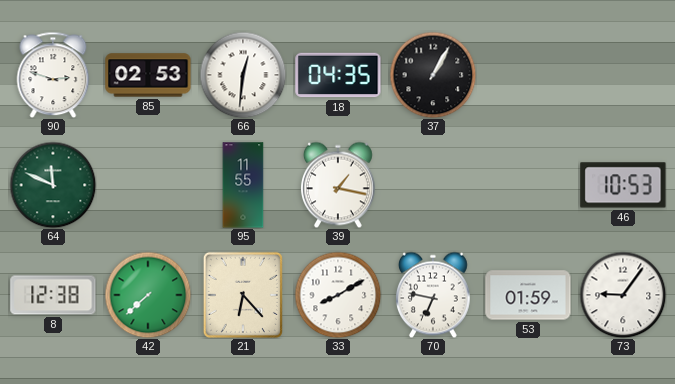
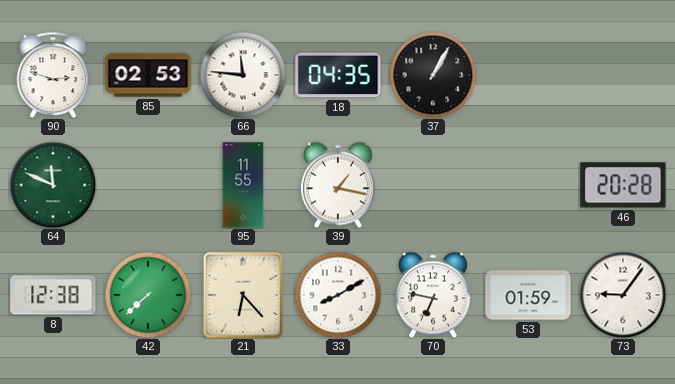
66: 12:31 -> 11:46 (243, 75)
46: 10:53 -> 20:28 (623, 185)
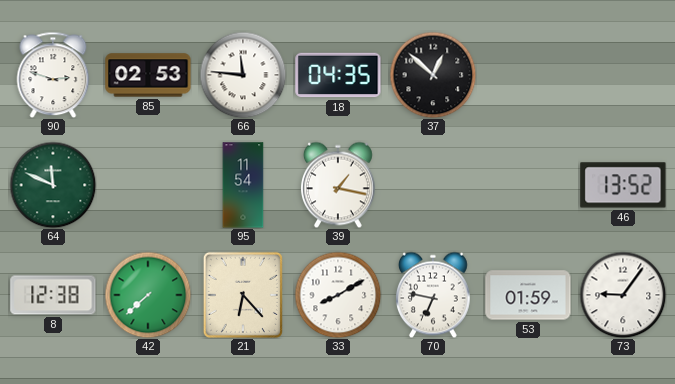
37: 1:05 -> 12:52 (433, 75)
95: 11:55 -> 11:54 (243, 185)
46: 20:28 -> 13:52 (623, 185)
